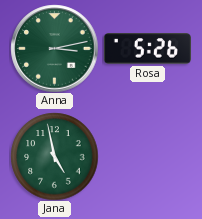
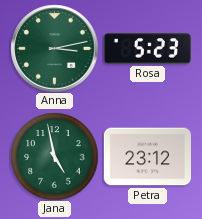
Rosa: 5:26 -> 5:23 (147, 49)
Petra: none -> 23:12 (147, 157)
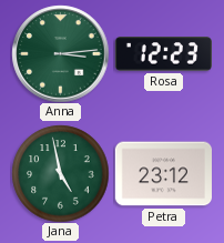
Anna: 3:13 -> 3:14 (60, 53)
Rosa: 5:23 -> 12:23 (163, 54)
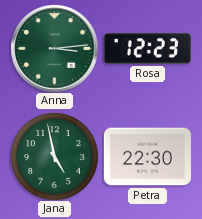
Petra: 23:12 -> 22:30 (147, 157)
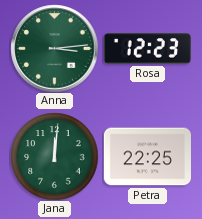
Jana: 4:58 -> 12:01 (54, 156)
Petra: 22:30 -> 22:25 (147, 157)
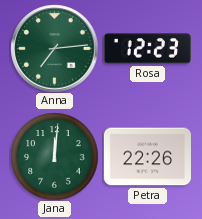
Anna: 3:14 -> 7:14 (54, 48)
Petra: 22:25 -> 22:26 (147, 157)
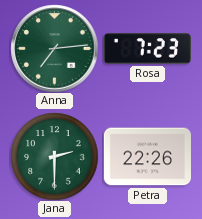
Rosa: 12:23 -> 7:23 (147, 49)
Jana: 12:01 -> 2:30 (54, 156)
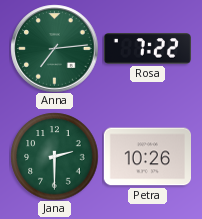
Rosa: 7:23 -> 7:22 (147, 49)
Petra: 22:26 -> 10:26 (147, 157)
